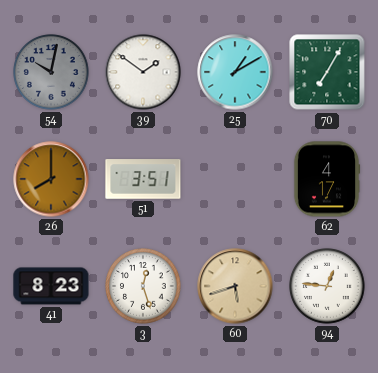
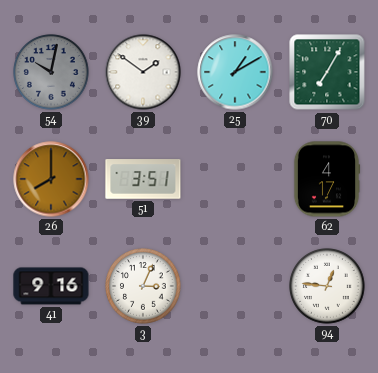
41: 8:23 -> 9:16 (51, 286)
3: 12:27 -> 3:04 (144, 287)
60: 5:42 -> none (235, 286)
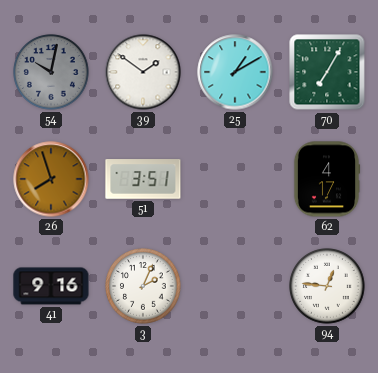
26: 8:00 -> 7:57 (51, 179)
3: 3:04 -> 2:04 (144, 287)
